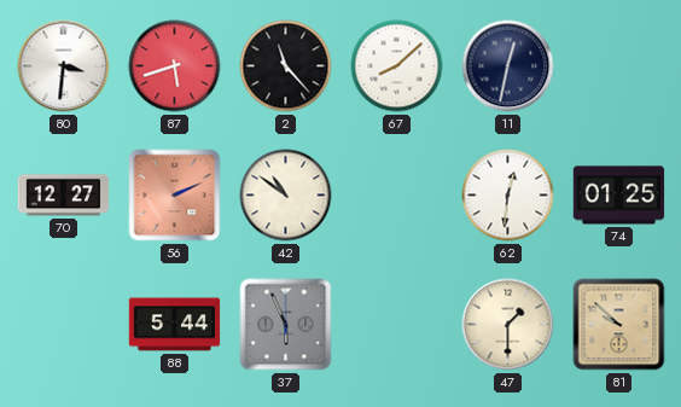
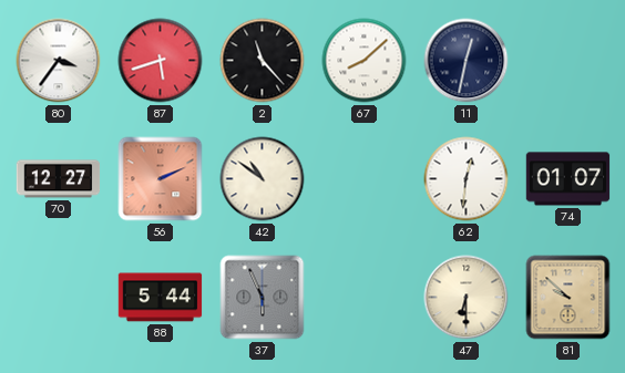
80: 3:31 -> 3:36 (59, 61)
74: 01:25 -> 01:07 (568, 179)
47: 1:30 -> 6:30 (467, 298)
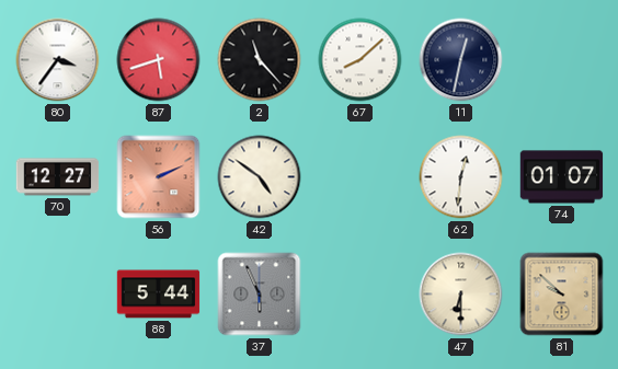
42: 10:51 -> 4:51 (260, 177)
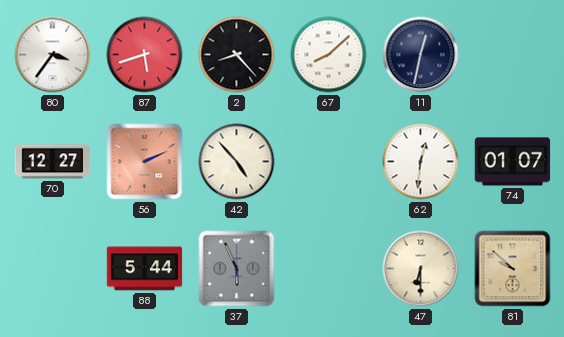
2: 11:23 -> 8:23 (237, 55)
42: 4:51 -> 4:53 (237, 162)
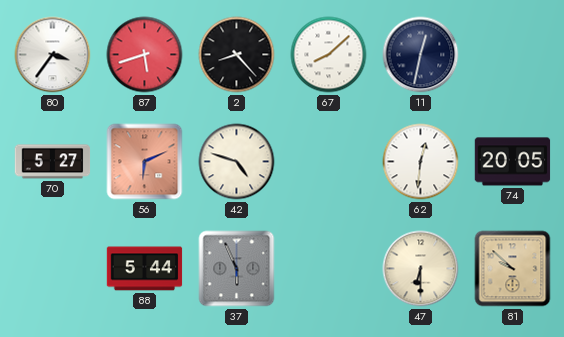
70: 12:27 -> 5:27 (53, 162)
56: 2:11 -> 6:11 (145, 162)
42: 4:53 -> 4:48 (237, 162)
74: 01:07 -> 20:05 (513, 162)
